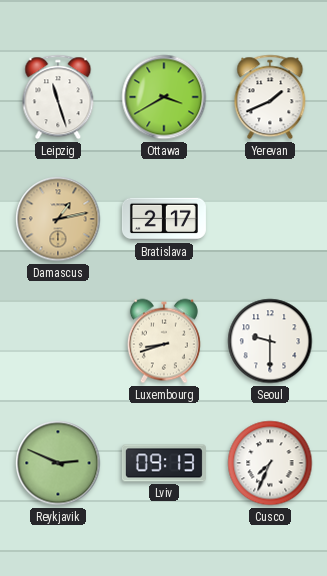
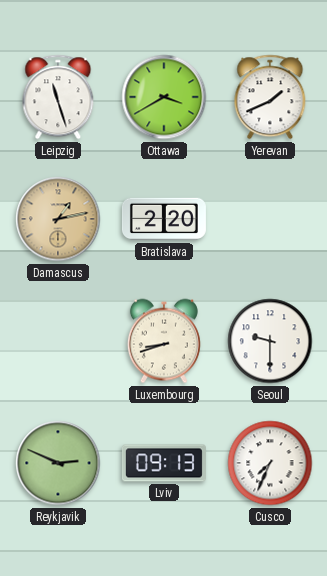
Bratislava: 2:17 -> 2:20 (164, 219)
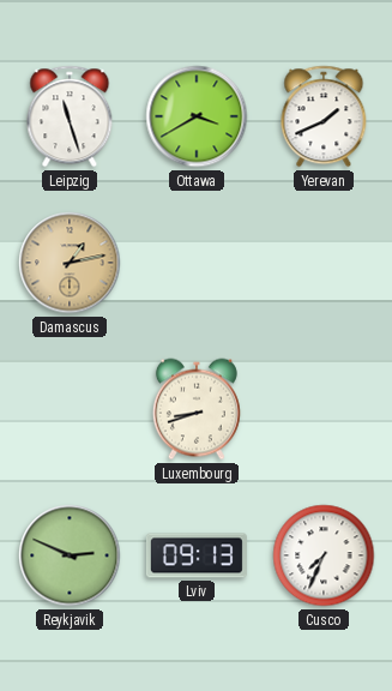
Bratislava: 2:20 -> none (164, 219)
Seoul: 9:30 -> none (270, 341)
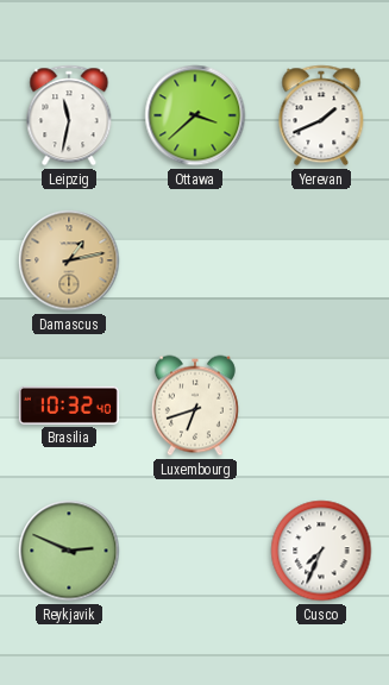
Leipzig: 11:27 -> 11:32 (69, 115)
Ottawa: 3:40 -> 3:38 (195, 115)
Brasilia: none -> 10:32 (69, 406)
Luxembourg: 8:42 -> 6:42 (195, 406)
Lviv: 09:13 -> none (197, 555)
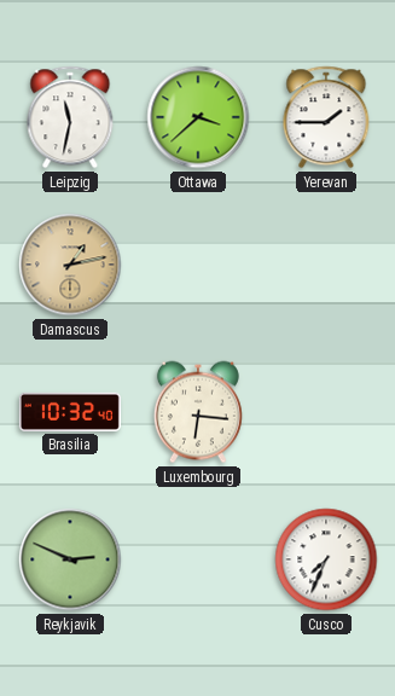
Yerevan: 1:41 -> 1:45 (326, 117)
Luxembourg: 6:42 -> 6:16 (198, 412)
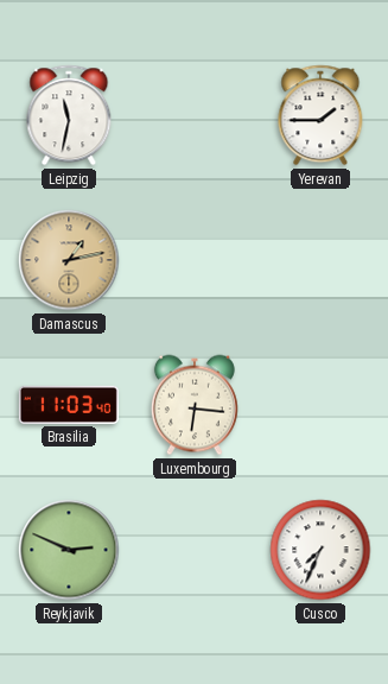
Ottawa: 3:38 -> none (198, 117)
Brasilia: 10:32 -> 11:03 (69, 405)
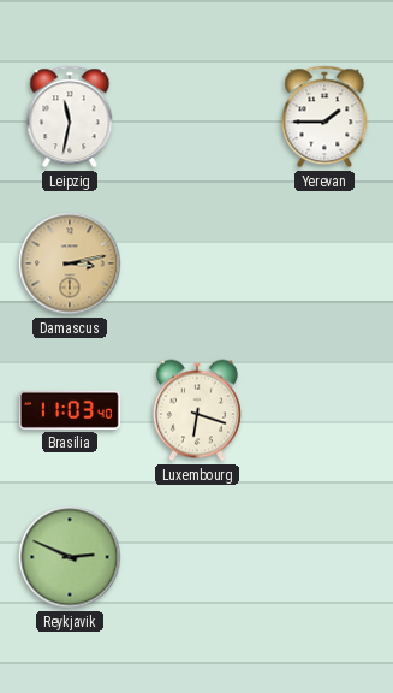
Damascus: 1:13 -> 3:13 (70, 263)
Luxembourg: 6:16 -> 6:18 (197, 410)
Cusco: 7:34 -> none (320, 550)
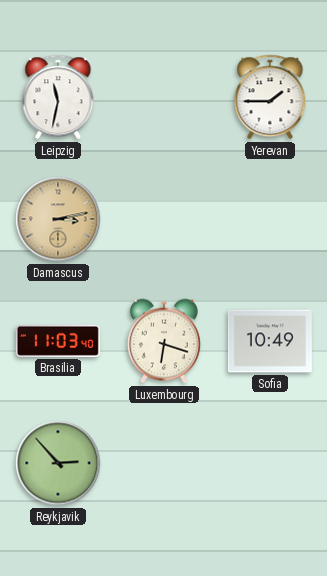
Sofia: none -> 10:49 (270, 341)
Reykjavik: 2:49 -> 2:53 (58, 463)
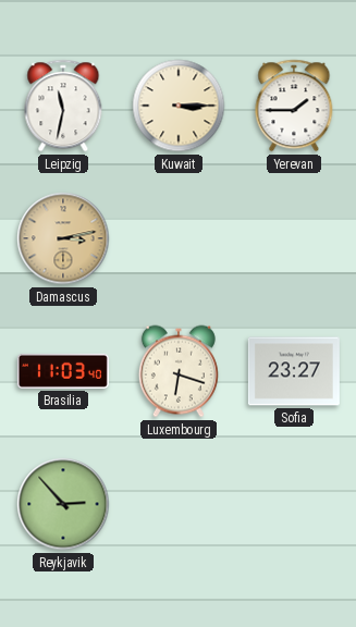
Kuwait: none -> 3:15 (179, 106)
Sofia: 10:49 -> 23:27 (294, 371)
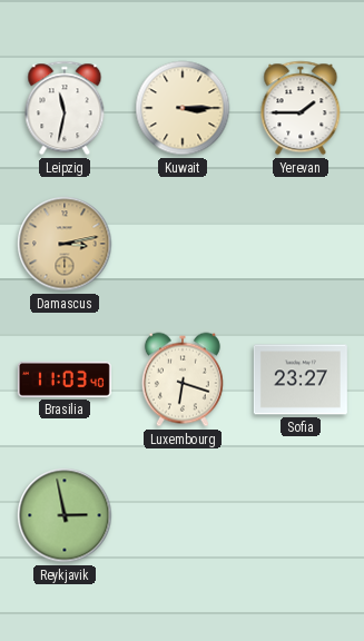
Reykjavik: 2:53 -> 2:58 (65, 515)
